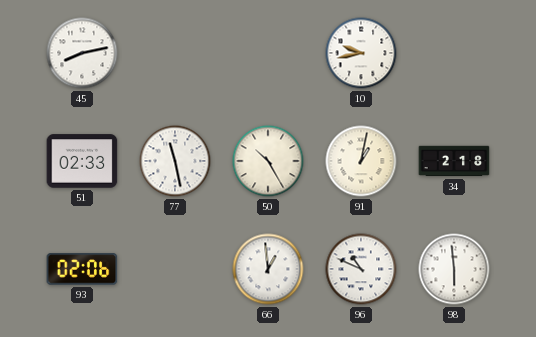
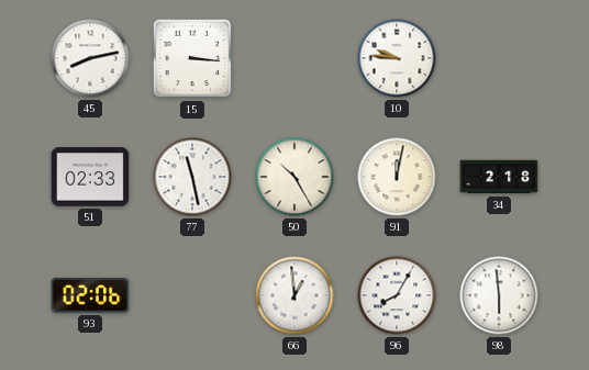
15: none -> 3:16 (192, 58)
10: 9:43 -> 9:46 (397, 58)
91: 1:02 -> 12:02 (397, 177)
96: 10:49 -> 8:05 (397, 295)
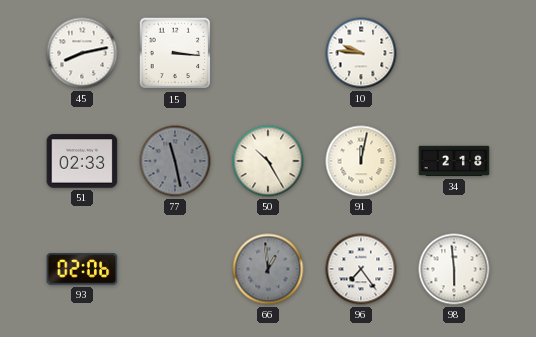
77 dial: white -> grey (175, 161)
66 dial: white -> grey (268, 269)
96: 8:05 -> 7:24 (361, 269)
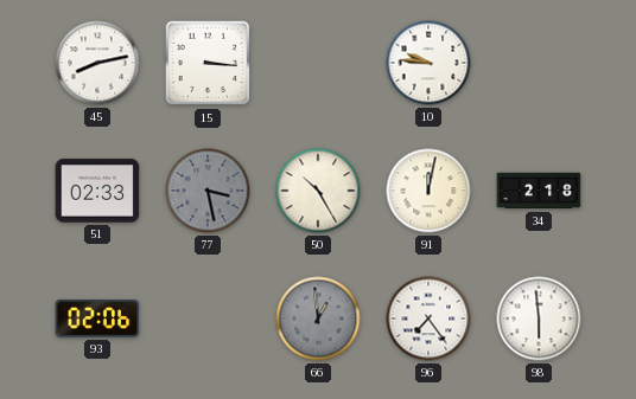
77: 11:28 -> 3:28 (208, 191)
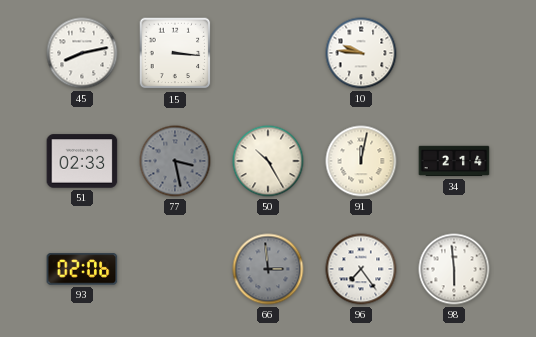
34: 2:18 -> 2:14 (454, 161)
66: 12:59 -> 2:59 (268, 269)
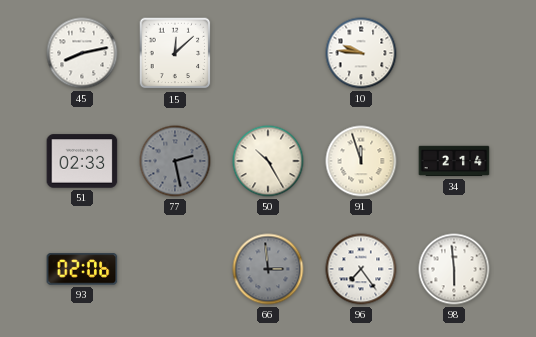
15: 3:16 -> 12:08 (175, 53)
77: 3:28 -> 2:28 (175, 161)
91: 12:02 -> 11:57 (361, 161)
